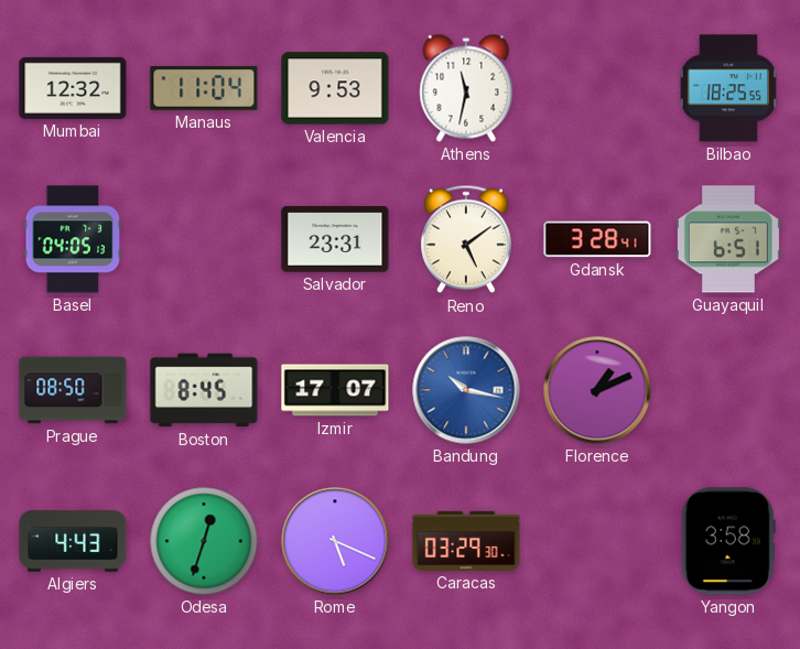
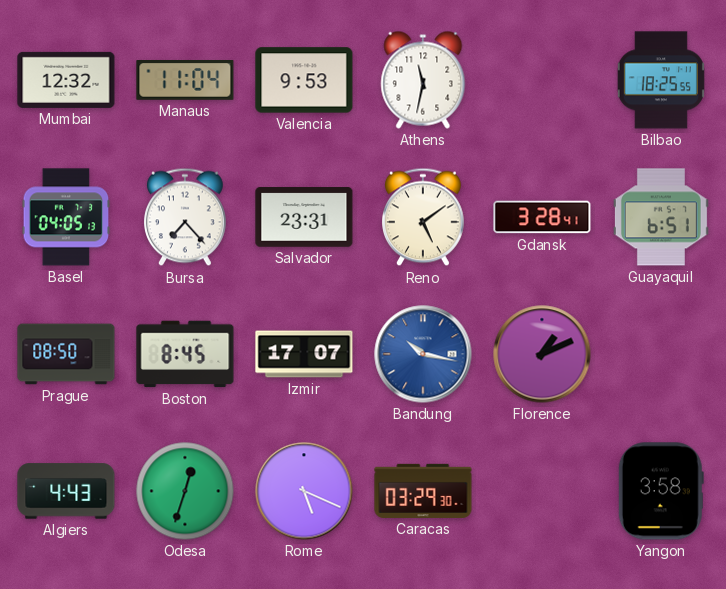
Bursa: none -> 7:23 (186, 217)
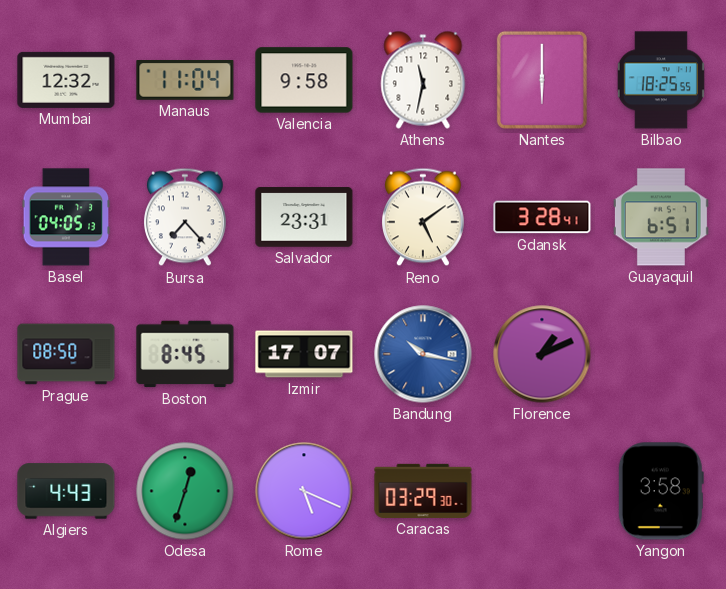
Valencia: 9:53 -> 9:58 (304, 80)
Nantes: none -> 6:00 (542, 80)
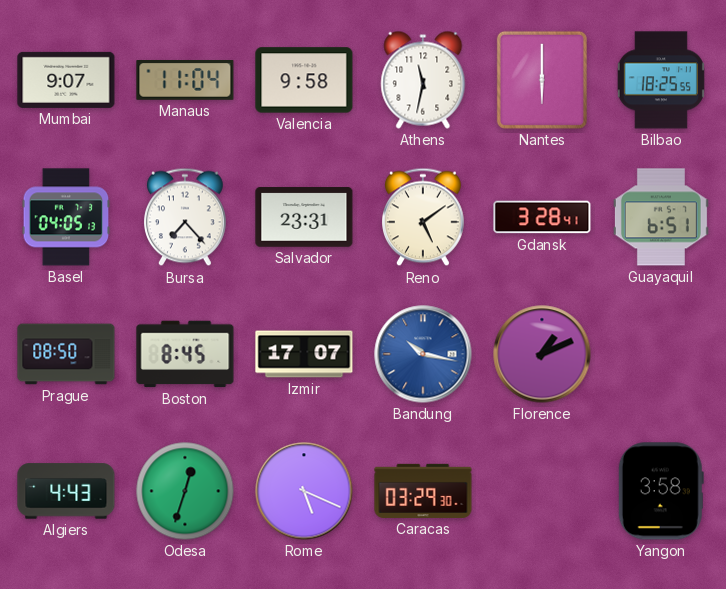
Mumbai: 12:32 -> 9:07 (66, 80)
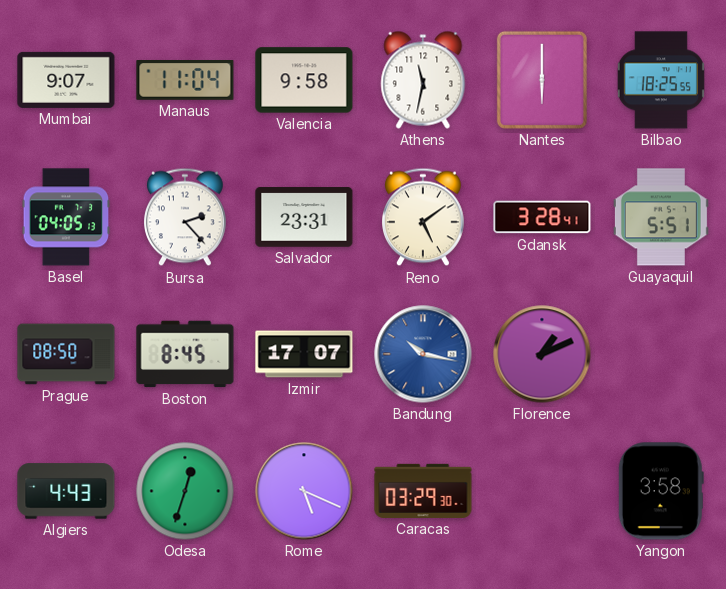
Bursa: 7:23 -> 2:23 (186, 217)
Guayaquil: 6:51 -> 5:51 (661, 217)
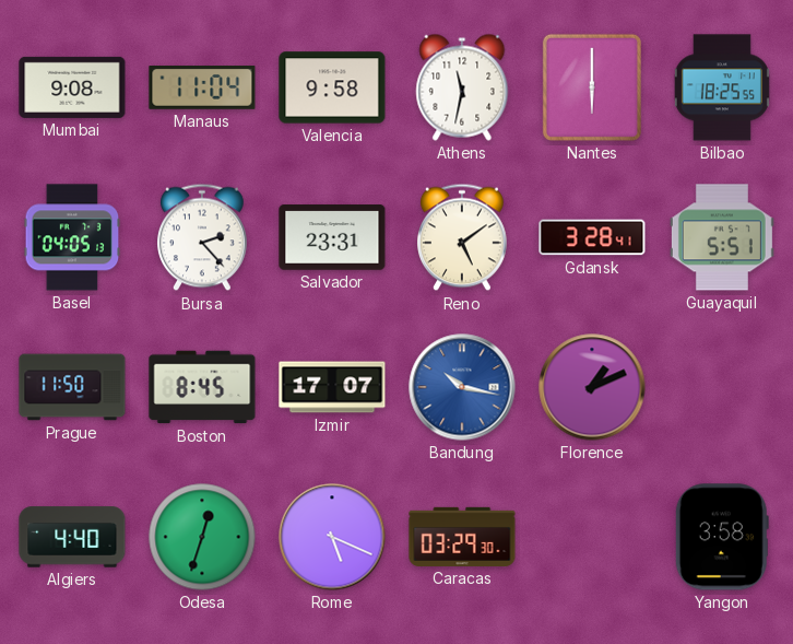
Mumbai: 9:07 -> 9:08 (72, 87)
Prague: 08:50 -> 11:50 (72, 387)
Algiers: 4:43 -> 4:40 (72, 537)
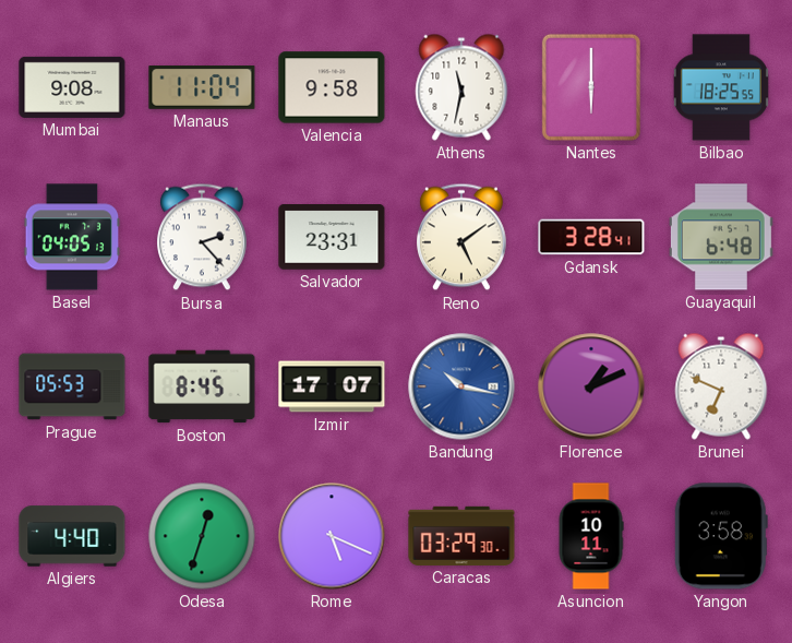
Guayaquil: 5:51 -> 6:48 (721, 237)
Prague: 11:50 -> 05:53 (72, 386)
Brunei: none -> 6:49 (721, 386)
Asuncion: none -> 10:11 (591, 536)
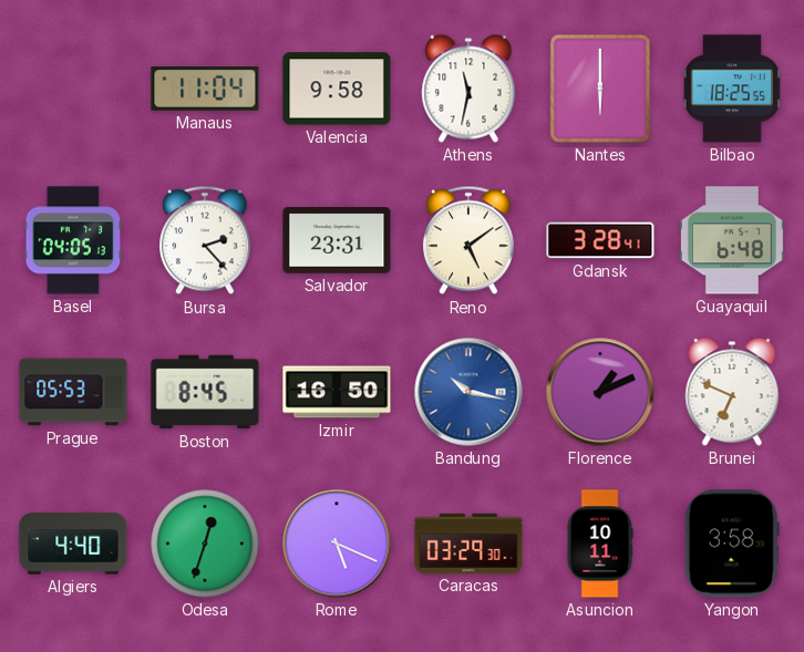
Mumbai: 9:08 -> none (72, 87)
Izmir: 17:07 -> 16:50 (337, 392)
